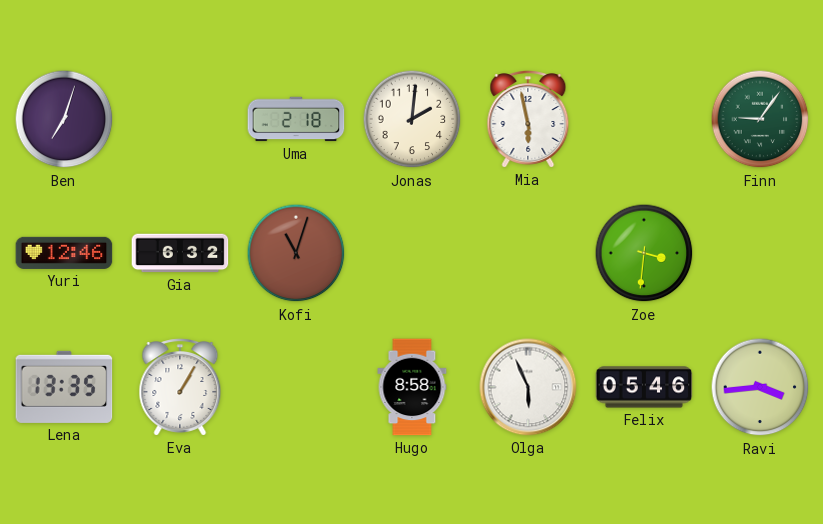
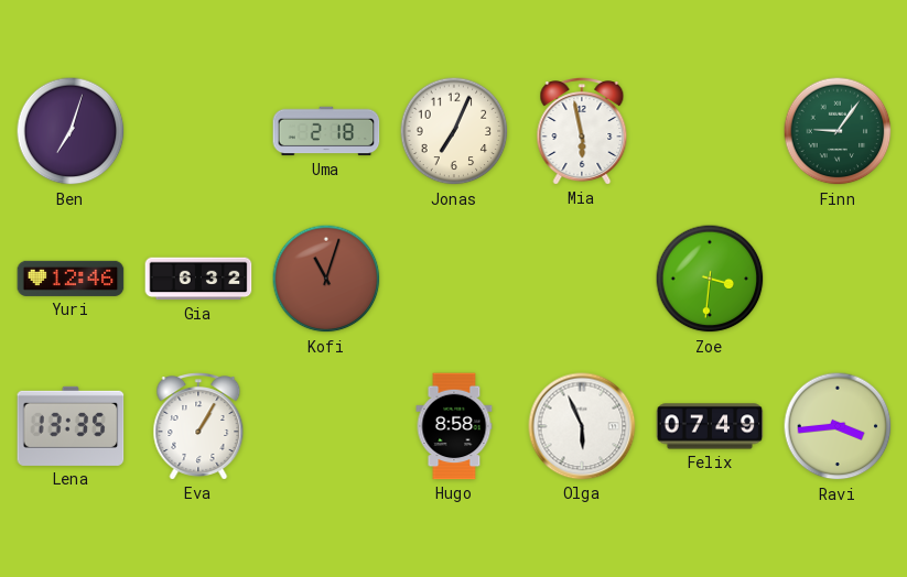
Jonas: 2:01 -> 7:04 (454, 131)
Felix: 05:46 -> 07:49 (710, 426)
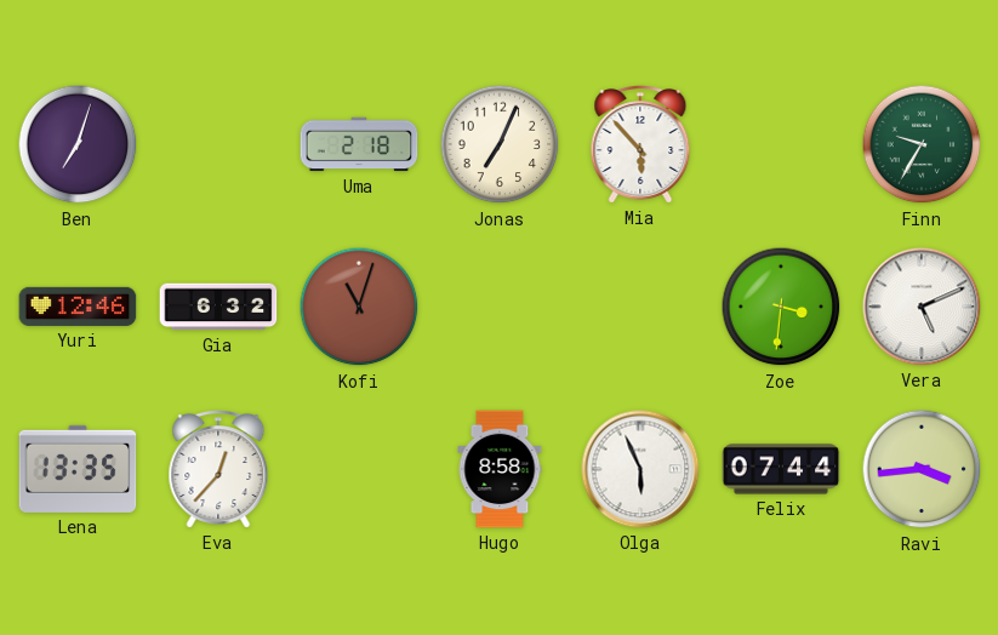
Mia: 5:58 -> 5:53 (640, 144)
Finn: 9:06 -> 9:35 (922, 144)
Vera: none -> 5:11 (922, 307)
Eva: 1:05 -> 12:37 (218, 469)
Felix: 07:49 -> 07:44 (781, 469)
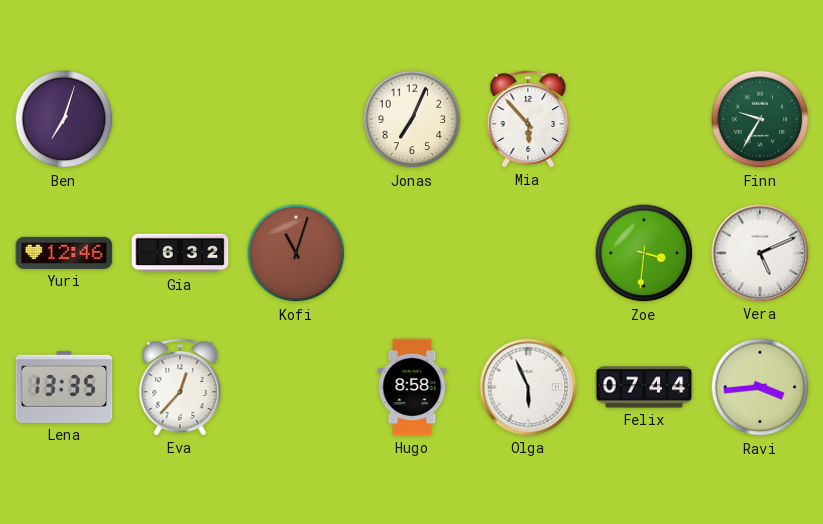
Uma: 2:18 -> none (359, 144)
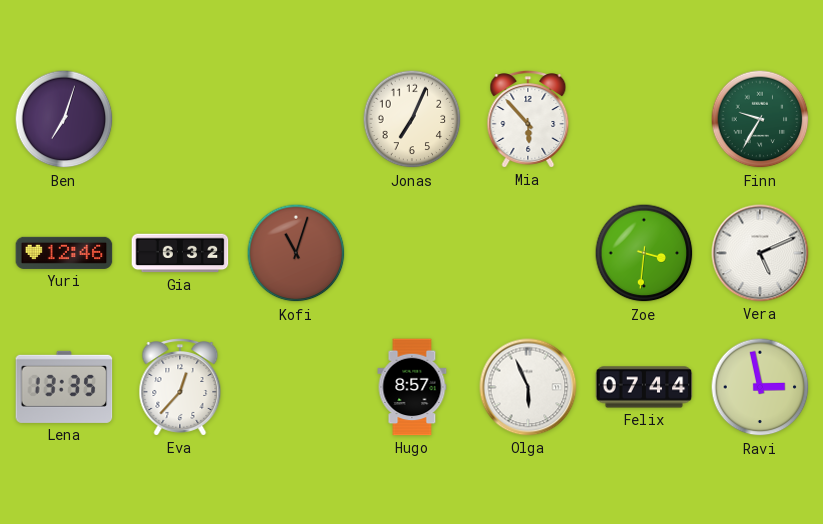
Hugo: 8:58 -> 8:57 (412, 387)
Ravi: 3:44 -> 2:58 (760, 387)
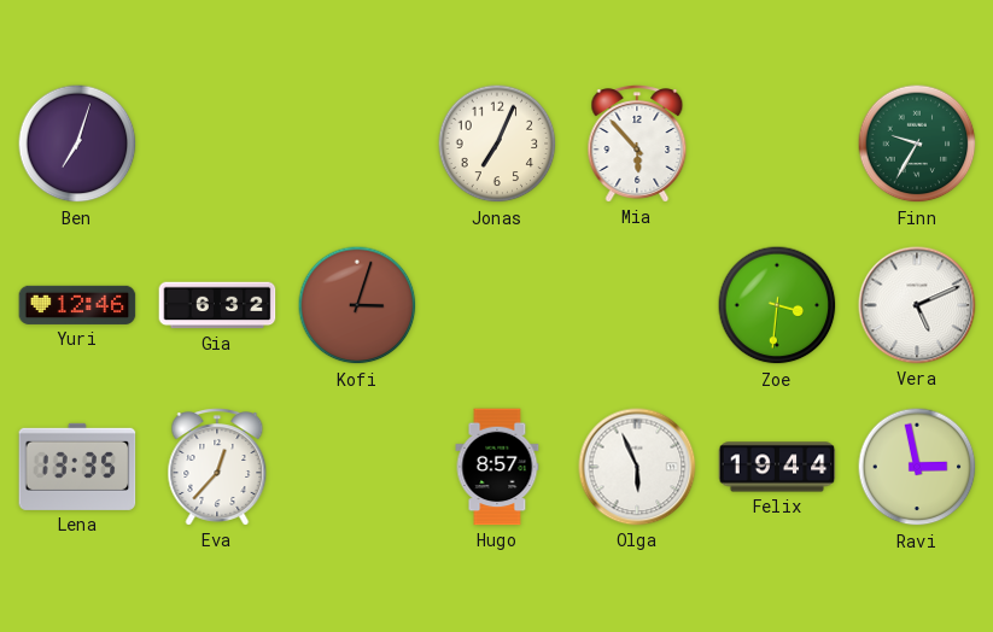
Kofi: 11:03 -> 3:03 (357, 305)
Felix: 07:44 -> 19:44 (777, 467)
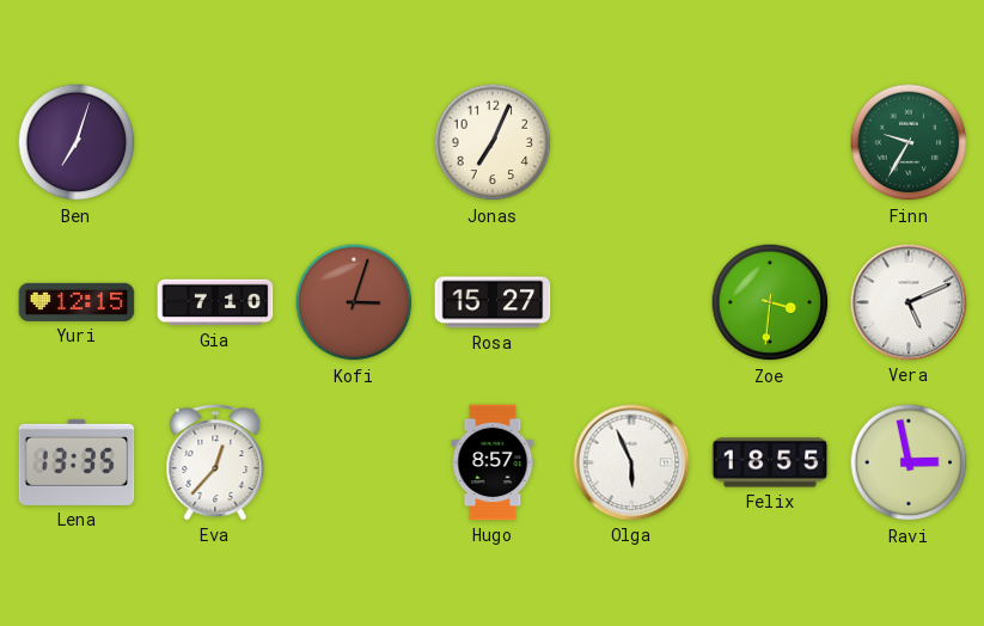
Mia: 5:53 -> none (637, 144)
Yuri: 12:46 -> 12:15 (77, 302)
Gia: 6:32 -> 7:10 (215, 302)
Rosa: none -> 15:27 (493, 302)
Felix: 19:44 -> 18:55 (770, 462)
